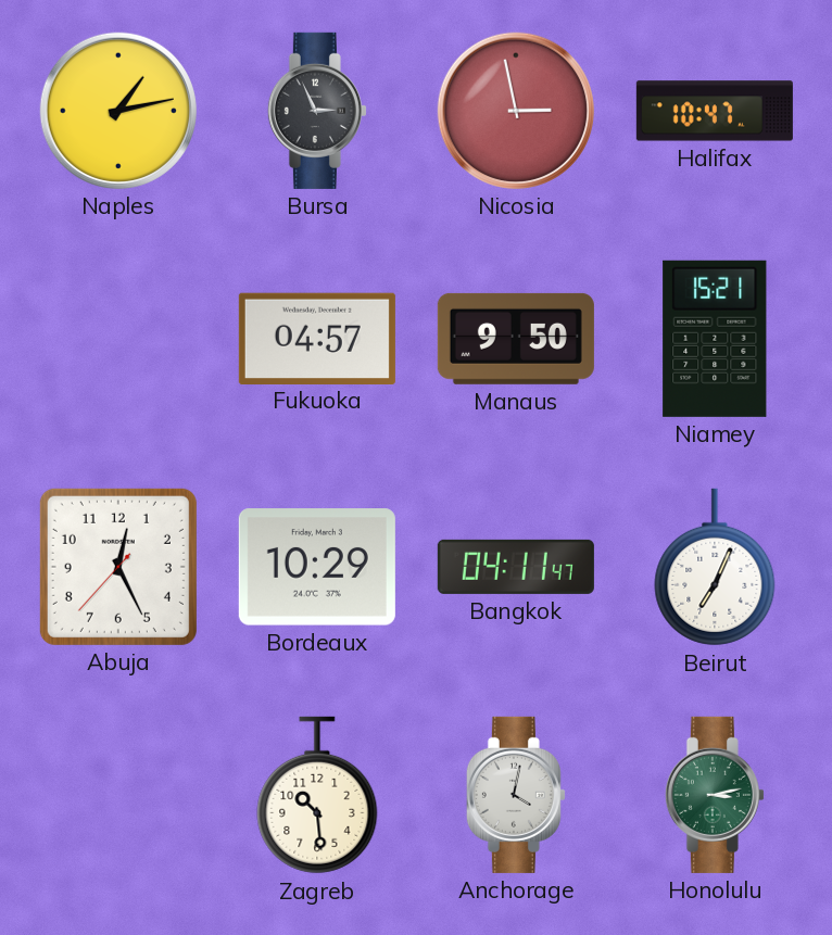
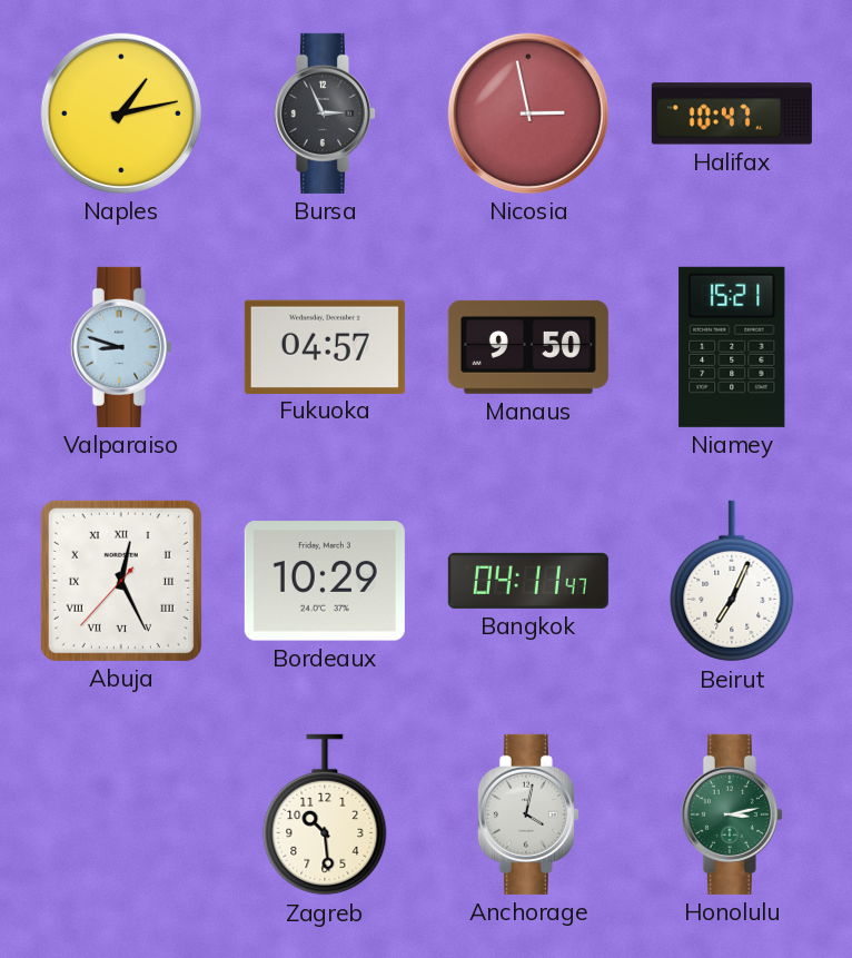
Valparaiso: none -> 8:48 (121, 347)
Abuja numerals: Arabic -> Roman (121, 581)
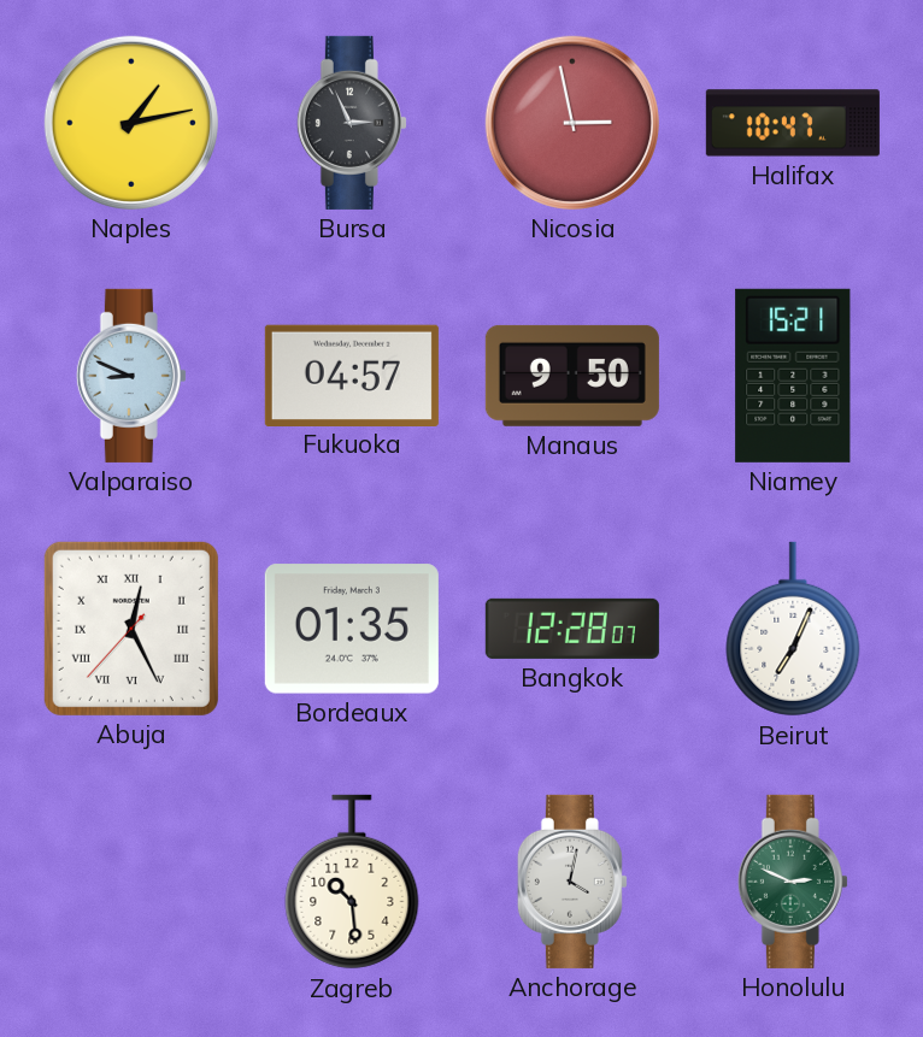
Valparaiso: 8:48 -> 8:49 (131, 376)
Bordeaux: 10:29 -> 01:35 (352, 629)
Bangkok: 04:11 -> 12:28 (572, 629)
Honolulu: 3:13 -> 2:49 (793, 882)
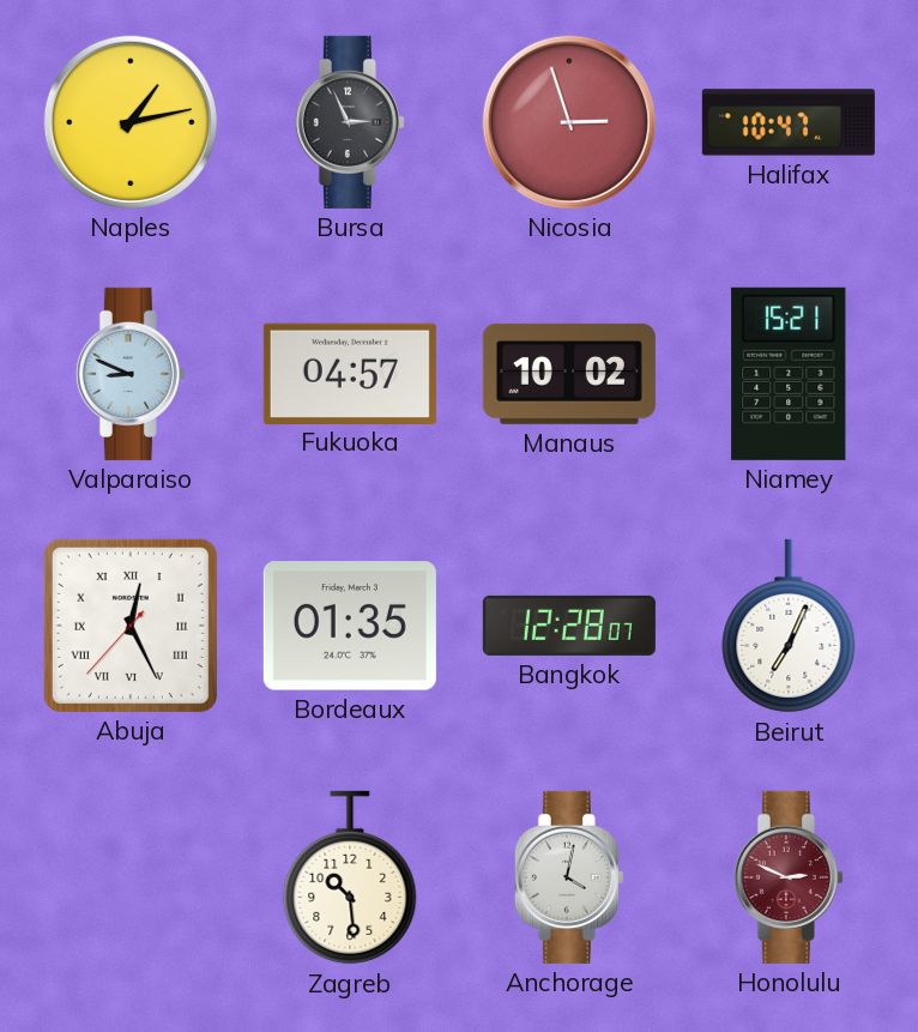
Nicosia: 2:58 -> 2:57 (569, 122)
Manaus: 9:50 -> 10:02 (569, 374)
Honolulu dial: green -> burgundy (789, 877)
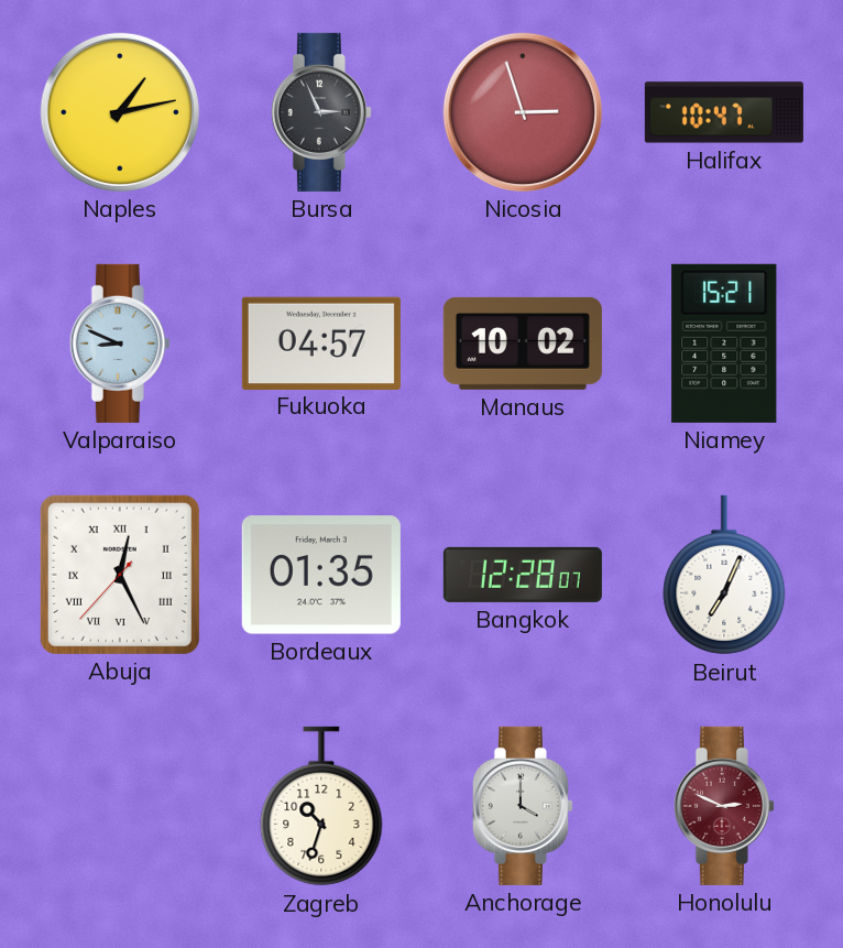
Zagreb: 10:29 -> 10:33 (321, 806)
Anchorage: 4:02 -> 4:00 (523, 806)
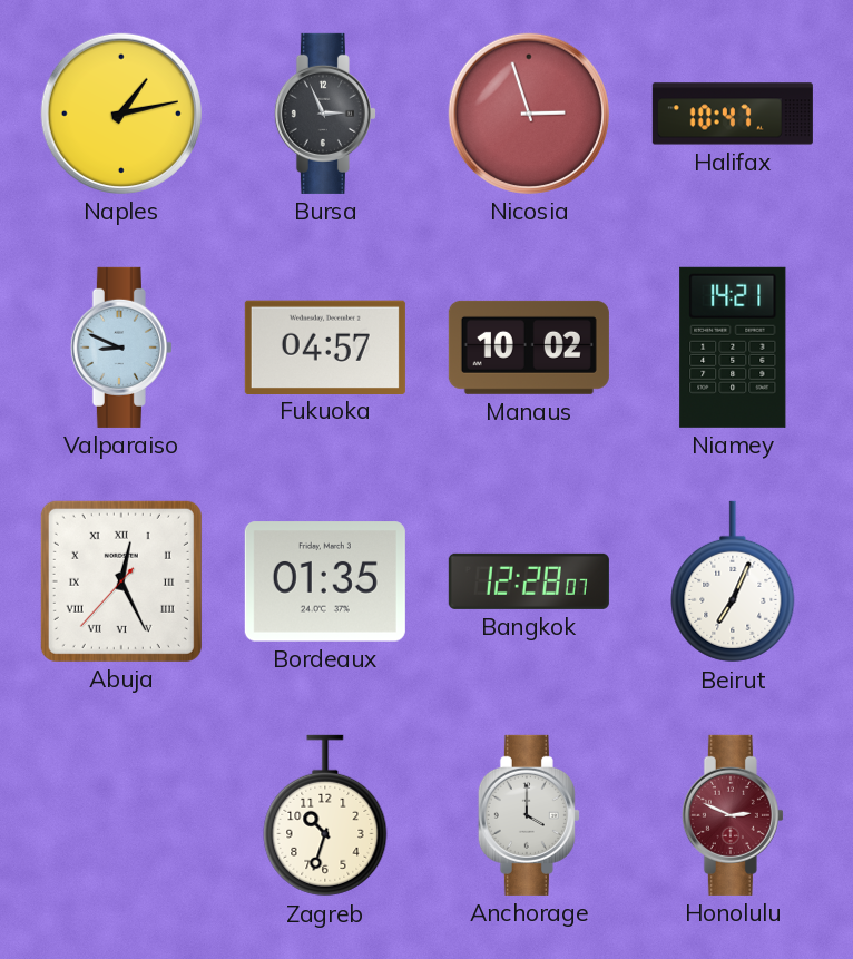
Niamey: 15:21 -> 14:21 (733, 348)
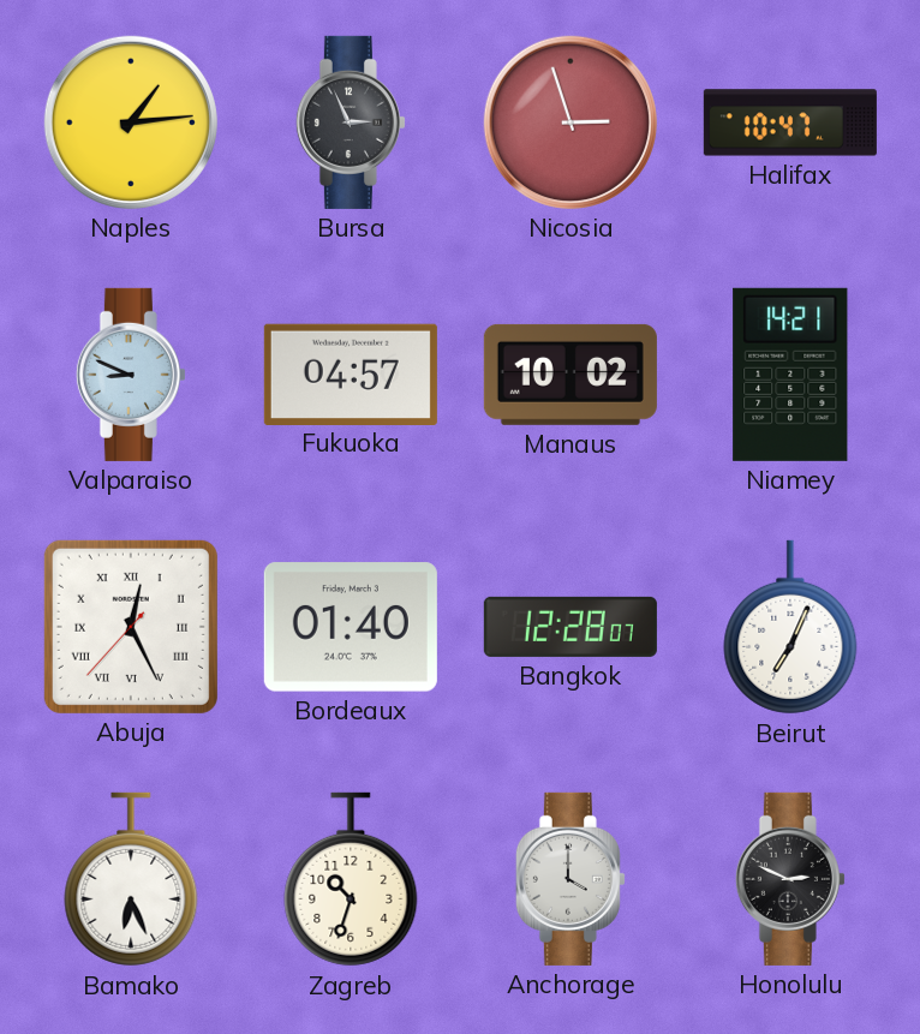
Naples: 1:13 -> 1:14 (131, 122)
Bordeaux: 01:35 -> 01:40 (351, 627)
Bamako: none -> 6:26 (131, 879)
Honolulu dial: burgundy -> black (790, 879)
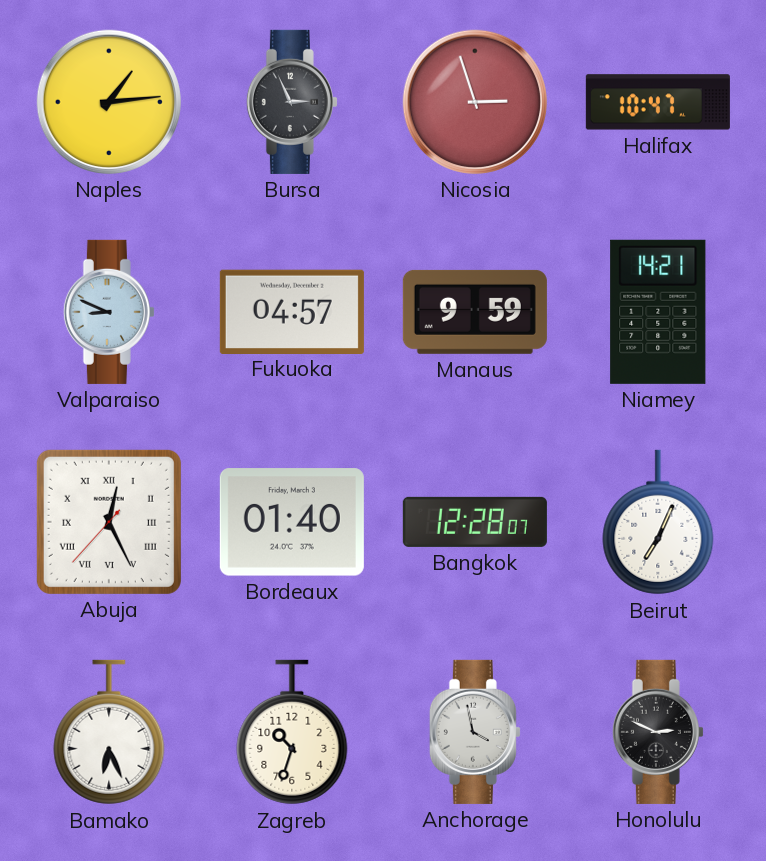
Manaus: 10:02 -> 9:59 (475, 312)
Anchorage: 4:00 -> 3:58 (475, 732)
